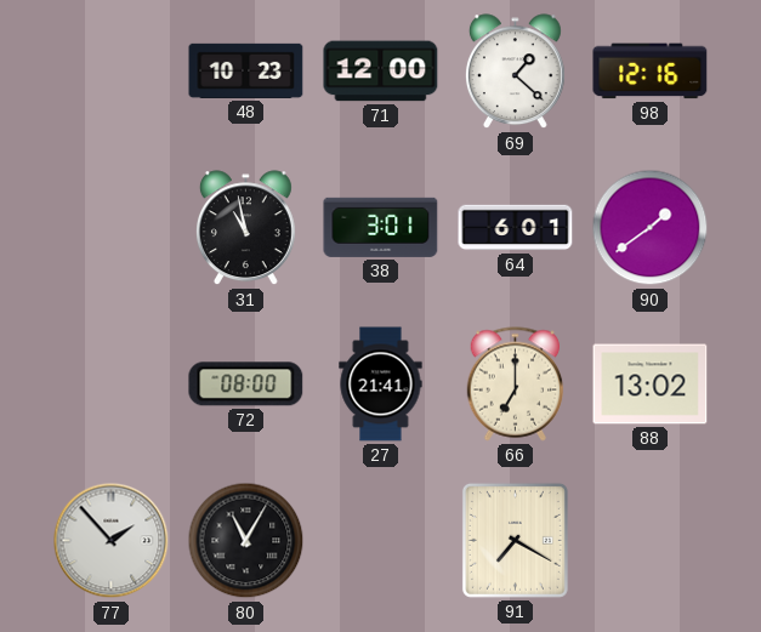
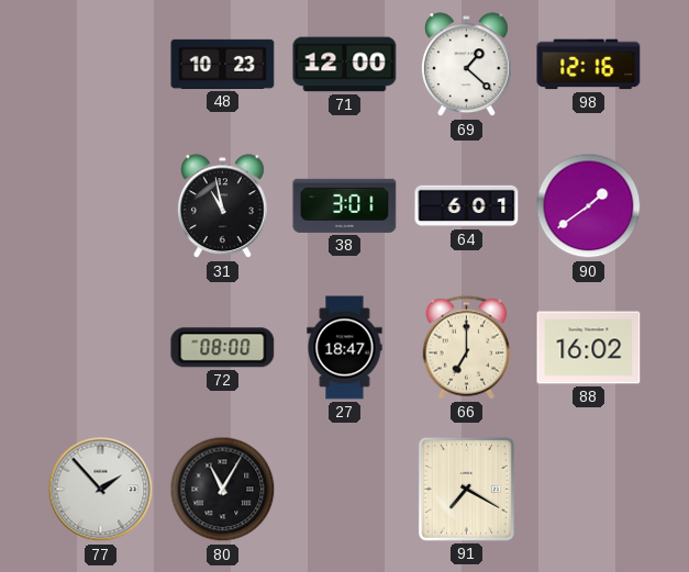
27: 21:41 -> 18:47 (345, 348)
88: 13:02 -> 16:02 (589, 348)
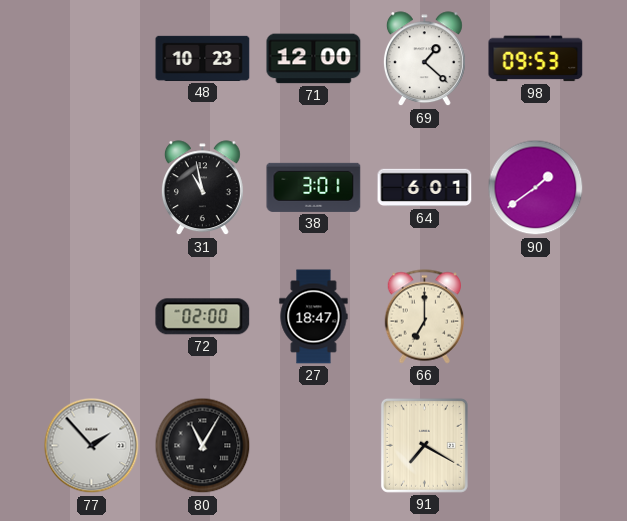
98: 12:16 -> 09:53 (536, 59)
72: 08:00 -> 02:00 (203, 317)
88: 16:02 -> none (589, 348)
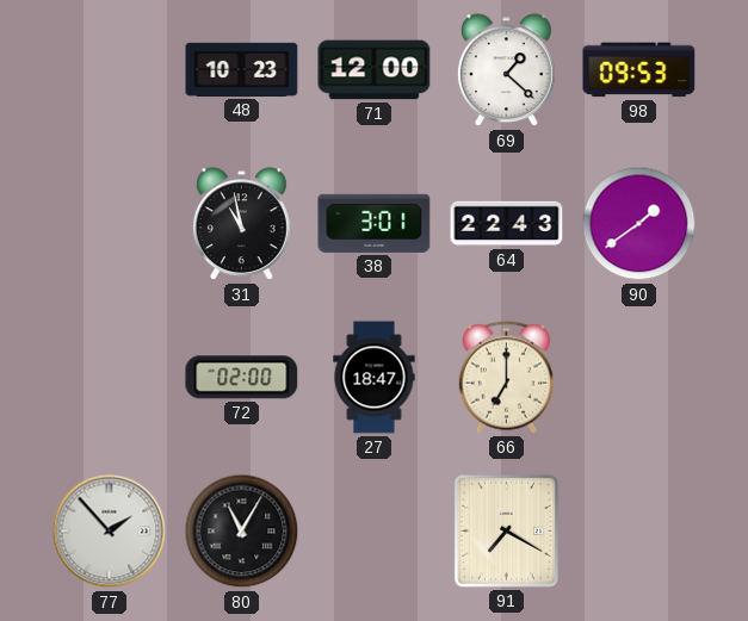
64: 6:01 -> 22:43 (507, 224)
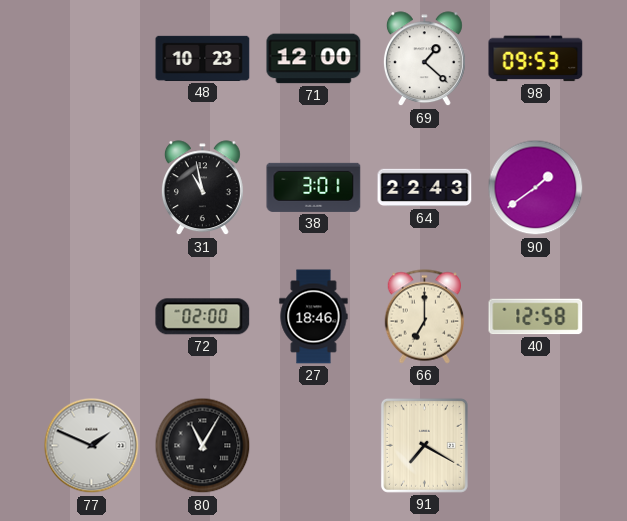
27: 18:47 -> 18:46 (314, 317)
40: none -> 12:58 (536, 317)
77: 1:53 -> 1:49 (92, 446)
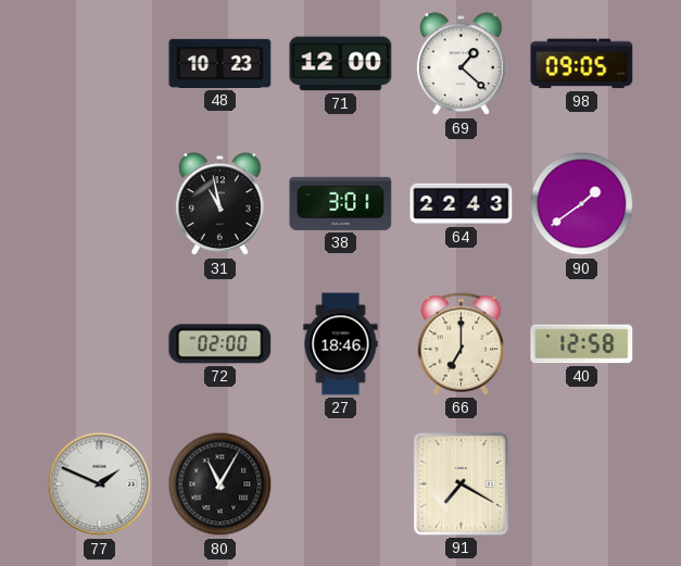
98: 09:53 -> 09:05 (582, 64)
